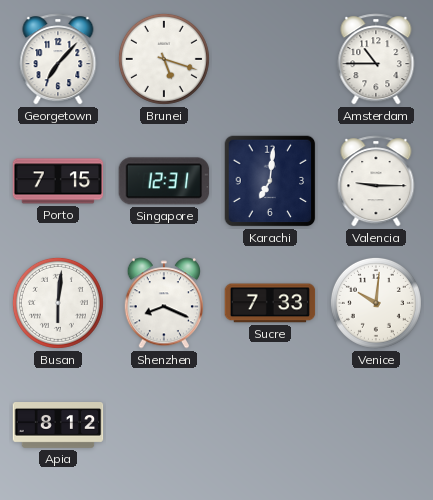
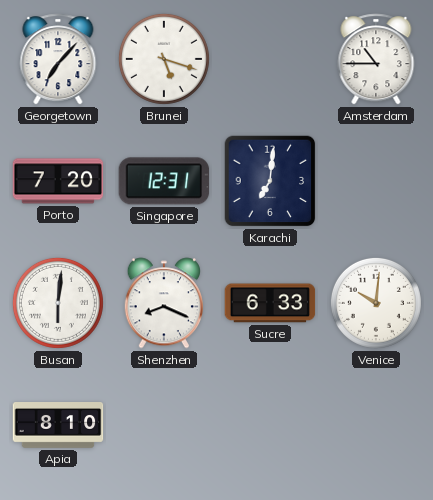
Porto: 7:15 -> 7:20 (58, 181)
Valencia: 9:15 -> none (376, 181)
Sucre: 7:33 -> 6:33 (270, 303)
Apia: 8:12 -> 8:10 (58, 426)
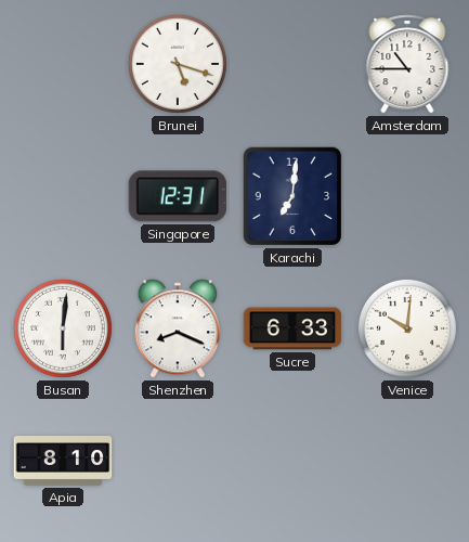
Georgetown: 7:07 -> none (58, 59)
Porto: 7:20 -> none (58, 181)
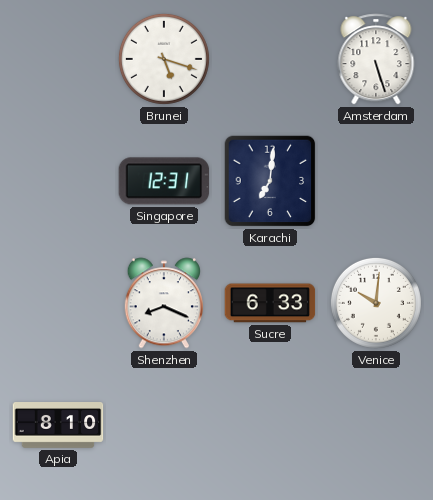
Amsterdam: 10:45 -> 5:27 (376, 59)
Busan: 6:01 -> none (63, 328)
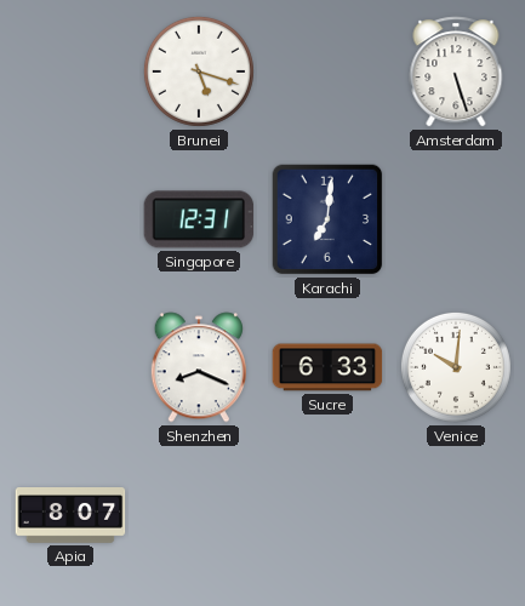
Apia: 8:10 -> 8:07 (70, 516)
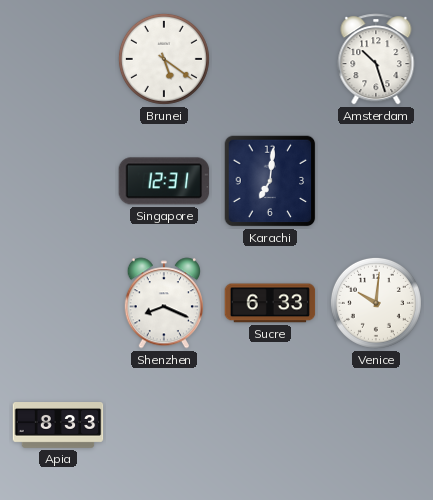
Brunei: 5:18 -> 5:21 (164, 59)
Amsterdam: 5:27 -> 10:27 (376, 59)
Apia: 8:07 -> 8:33 (58, 426)
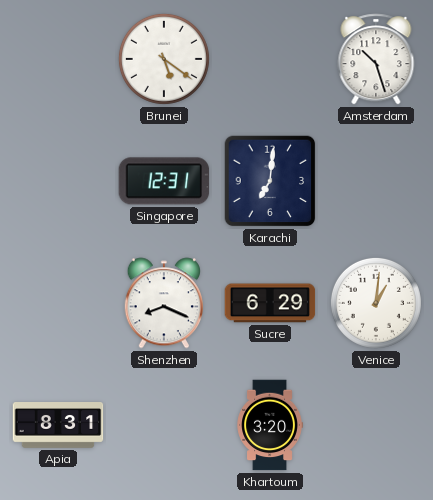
Sucre: 6:33 -> 6:29 (270, 303)
Venice: 10:01 -> 1:01 (376, 303)
Apia: 8:33 -> 8:31 (58, 426)
Khartoum: none -> 3:20 (270, 425)
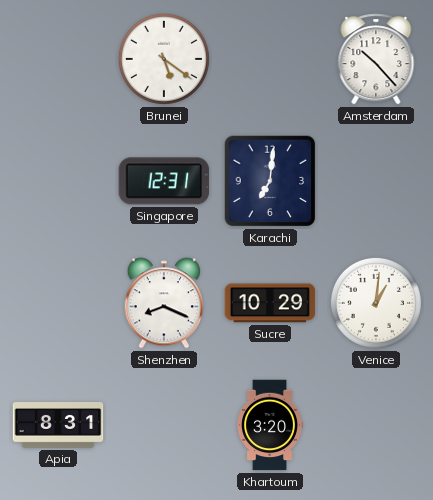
Amsterdam: 10:27 -> 10:23 (376, 59)
Sucre: 6:29 -> 10:29 (270, 303)
